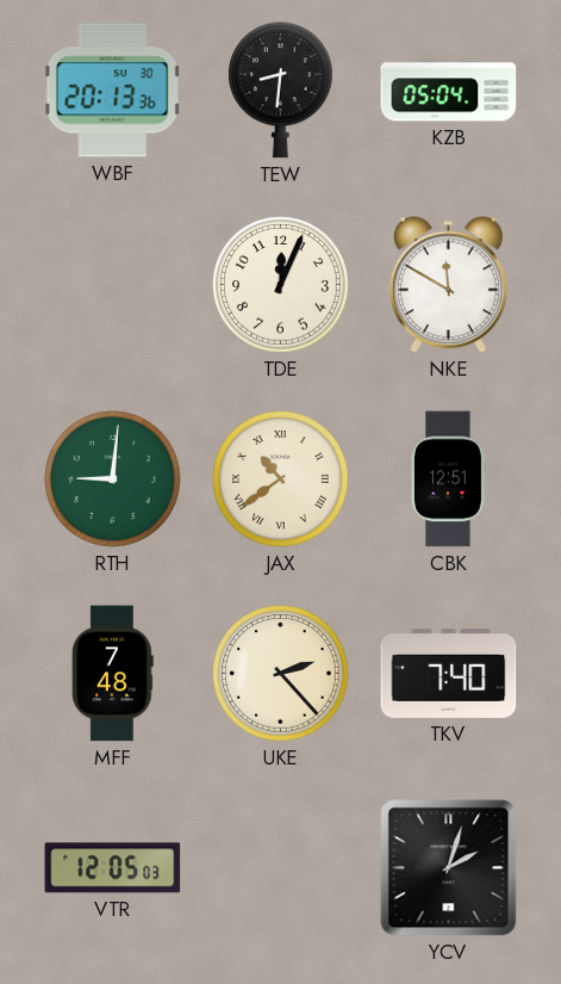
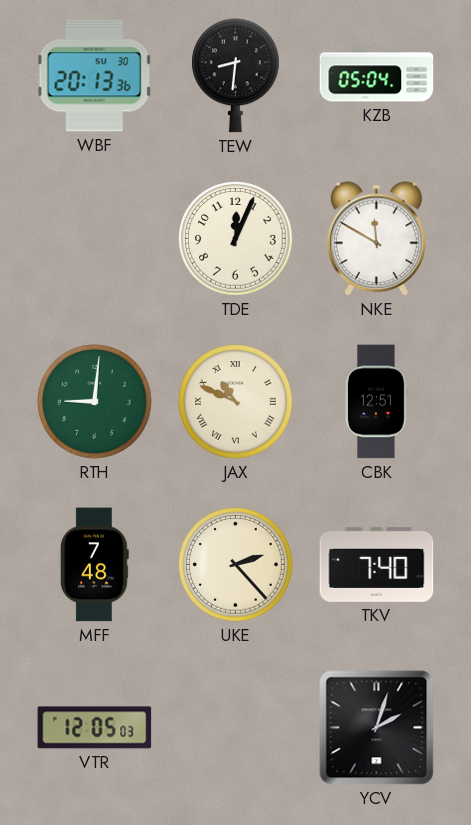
JAX: 10:39 -> 10:49 (236, 402)
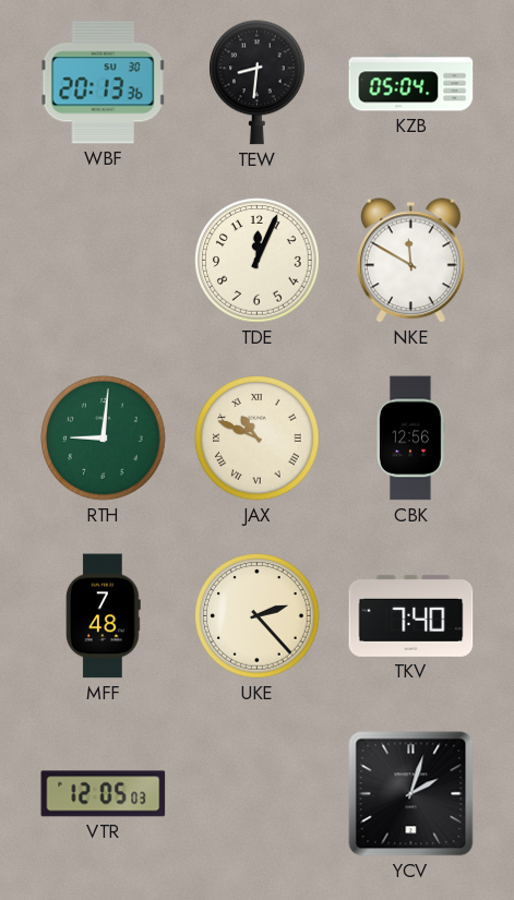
CBK: 12:51 -> 12:56 (411, 439)
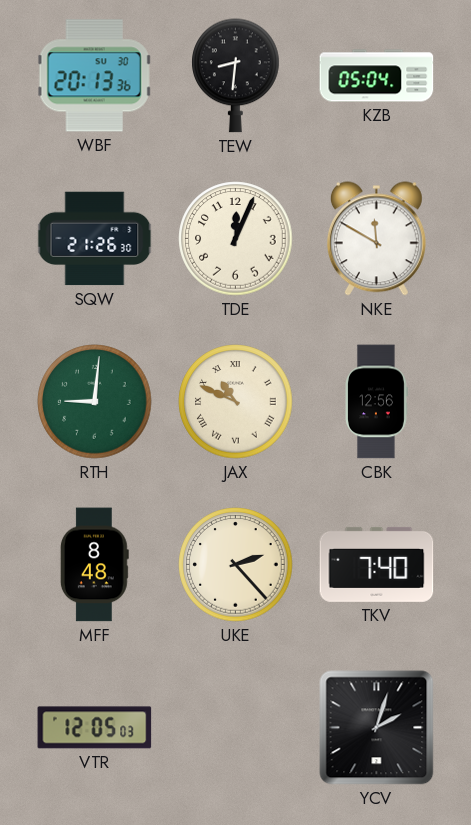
SQW: none -> 21:26 (95, 239)
MFF: 7:48 -> 8:48 (94, 565)
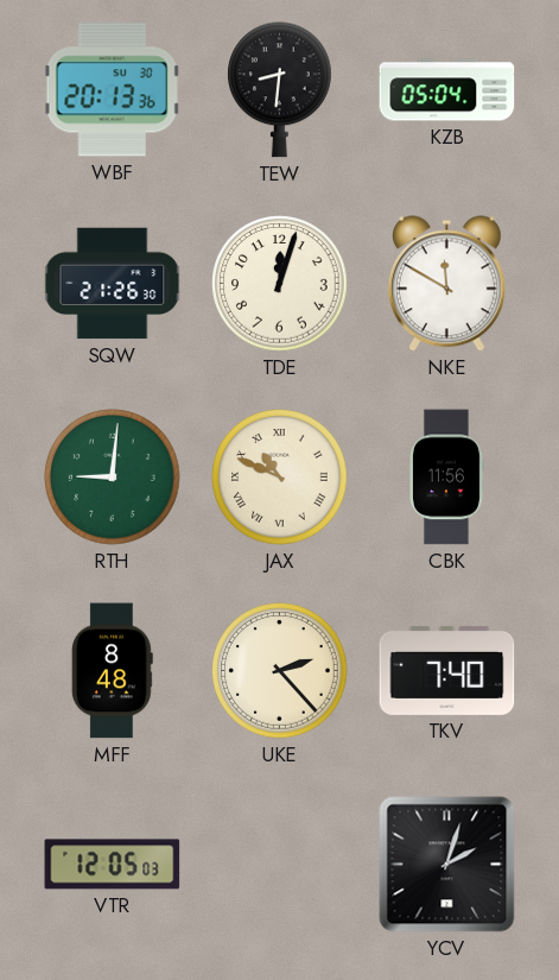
TDE: 12:04 -> 12:03 (280, 284)
CBK: 12:56 -> 11:56 (447, 478)
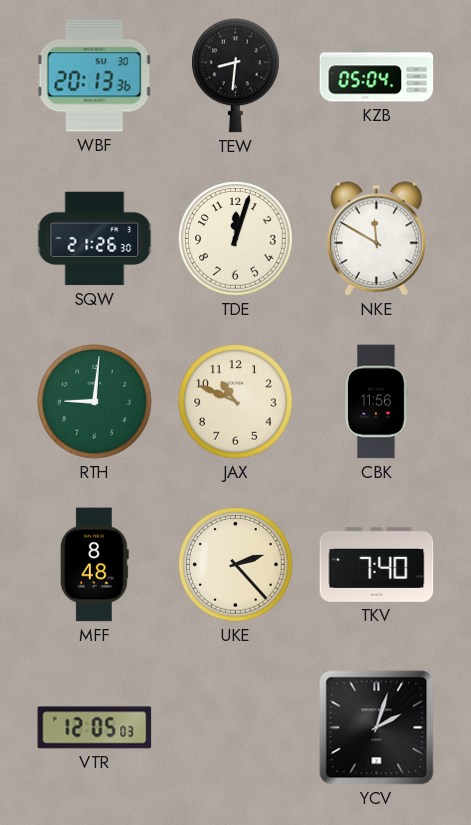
JAX numerals: Roman -> Arabic (236, 402)
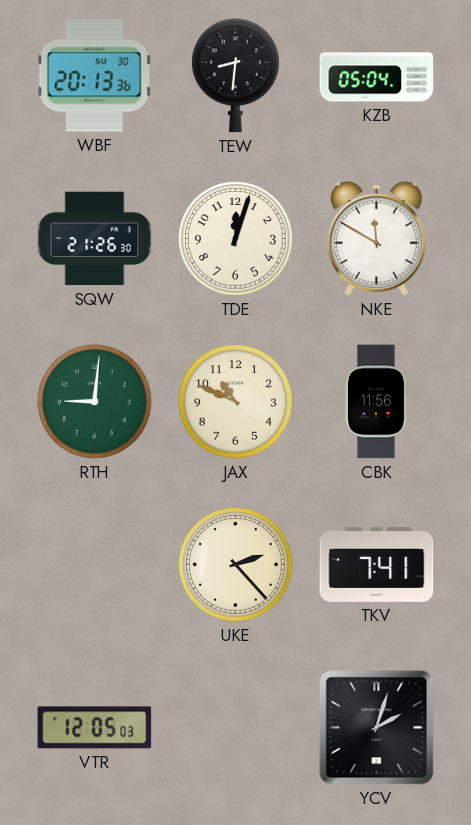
MFF: 8:48 -> none (94, 565)
TKV: 7:40 -> 7:41 (377, 564)
